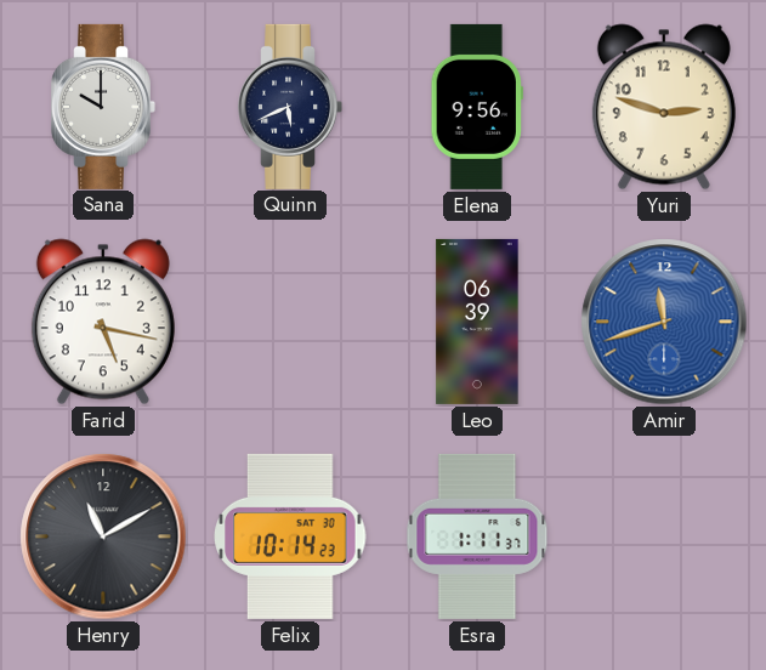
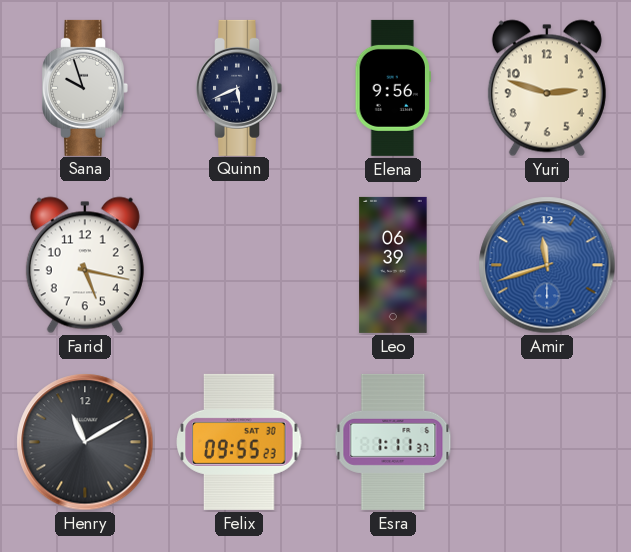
Sana: 10:00 -> 9:57 (85, 88)
Felix: 10:14 -> 09:55 (239, 442)
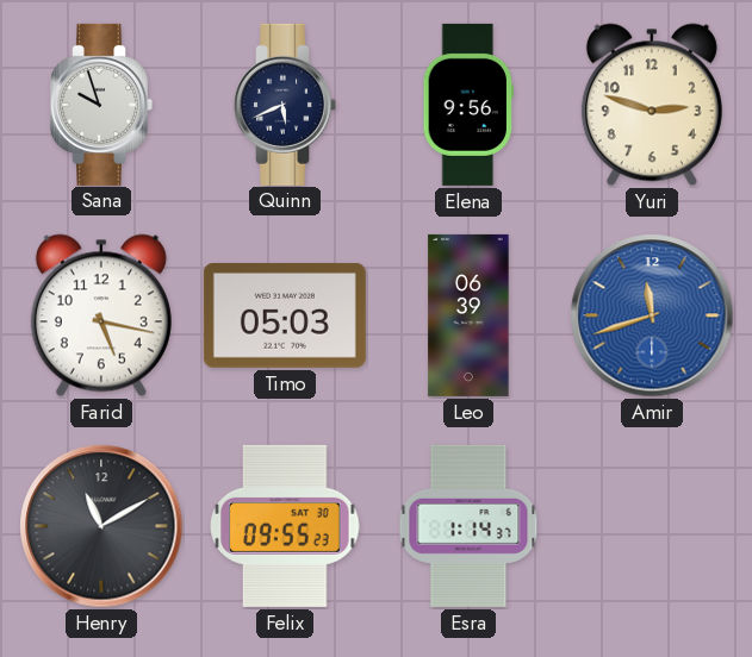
Timo: none -> 05:03 (285, 315)
Esra: 1:11 -> 1:14 (468, 526)
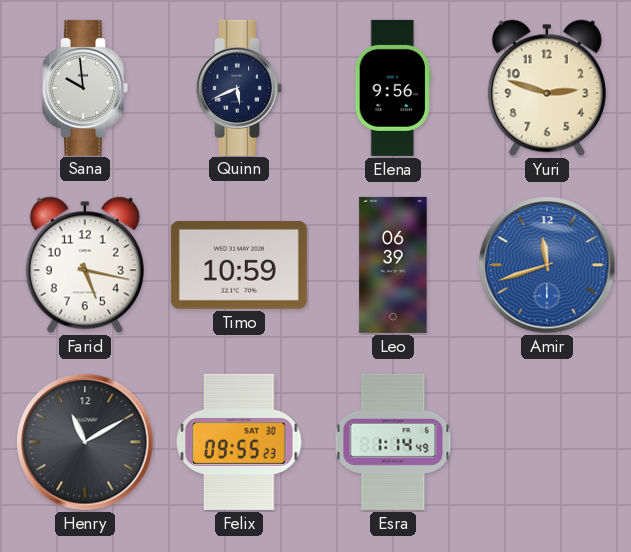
Sana: 9:57 -> 9:59 (85, 88)
Timo: 05:03 -> 10:59 (239, 265)
Esra: 1:14:37 -> 1:14:49 (393, 442)
